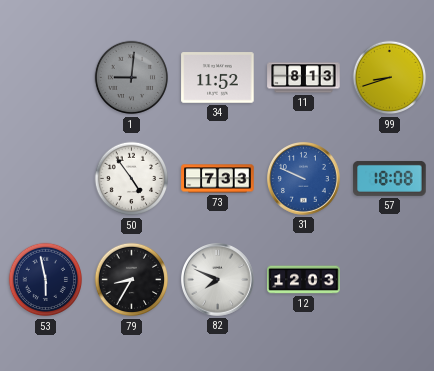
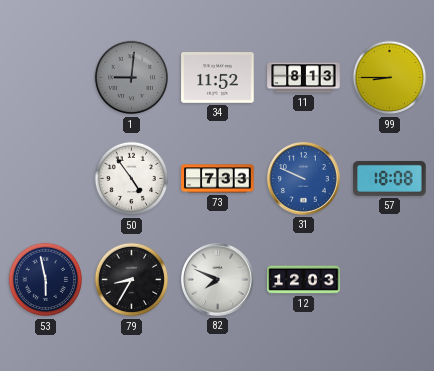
99: 8:42 -> 8:45 (390, 78)
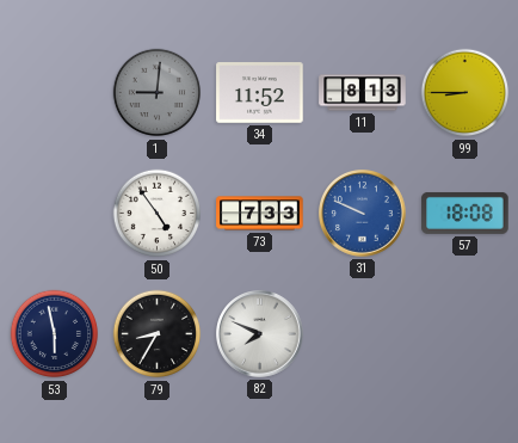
12: 12:03 -> none (304, 280)
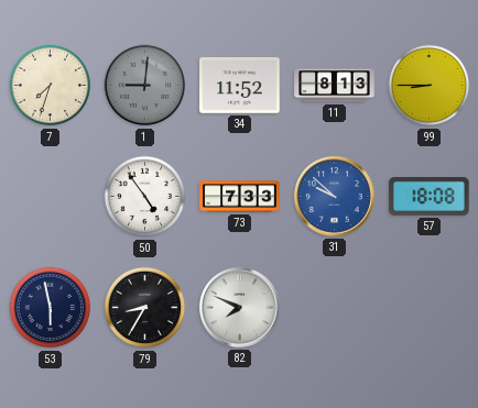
7: none -> 7:33 (51, 86)
31: 9:49 -> 9:52 (335, 197)
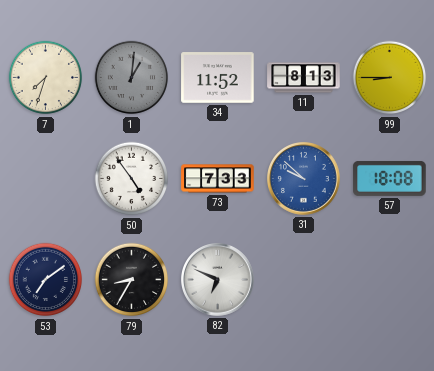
1: 9:01 -> 1:01 (132, 78)
53: 5:58 -> 7:09 (46, 280)
82: 7:49 -> 6:49 (218, 280)
